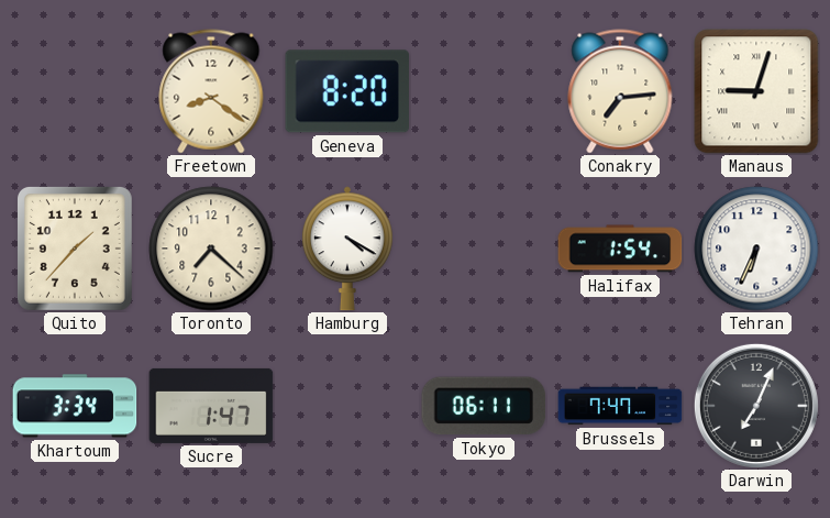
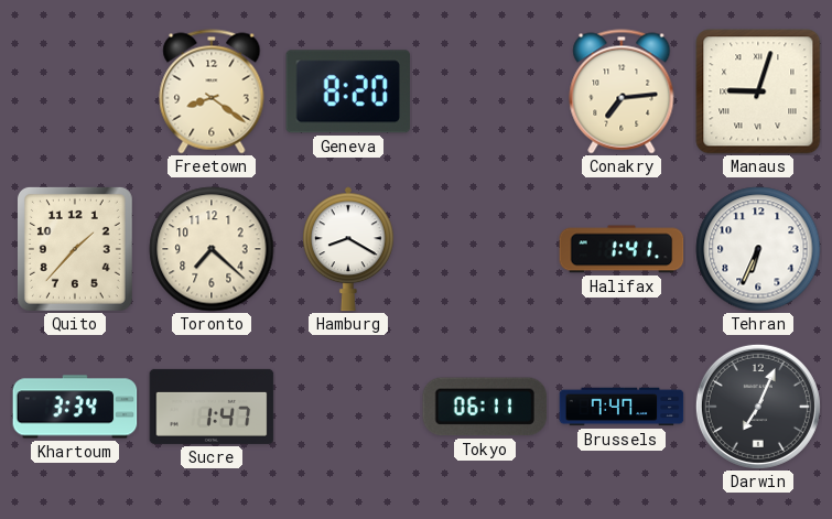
Hamburg: 4:20 -> 8:20 (348, 249)
Halifax: 1:54 -> 1:41 (622, 249)
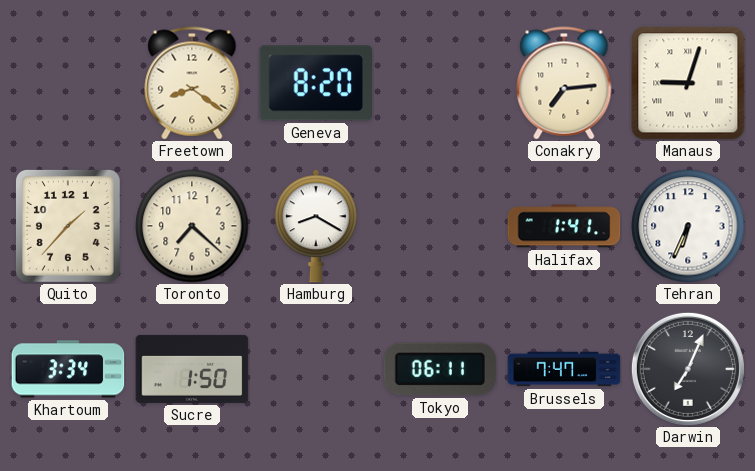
Sucre: 1:47 -> 1:50 (192, 369)
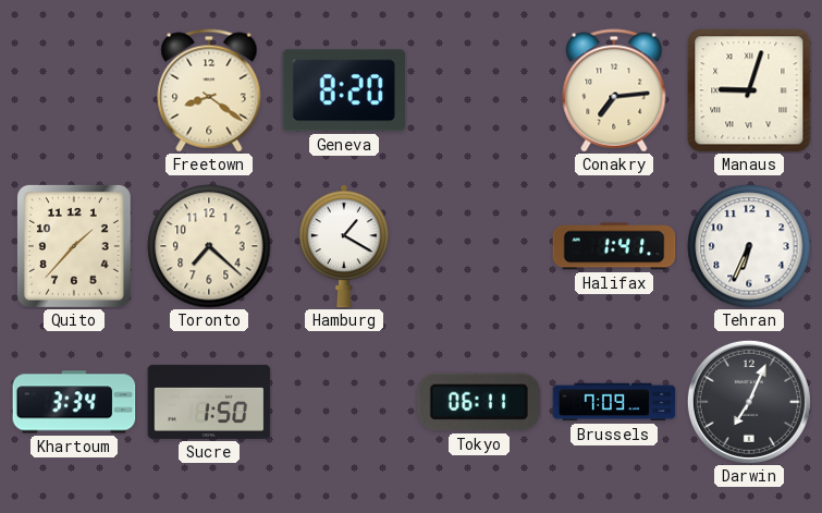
Hamburg: 8:20 -> 1:20 (344, 246)
Brussels: 7:47 -> 7:09 (614, 402)
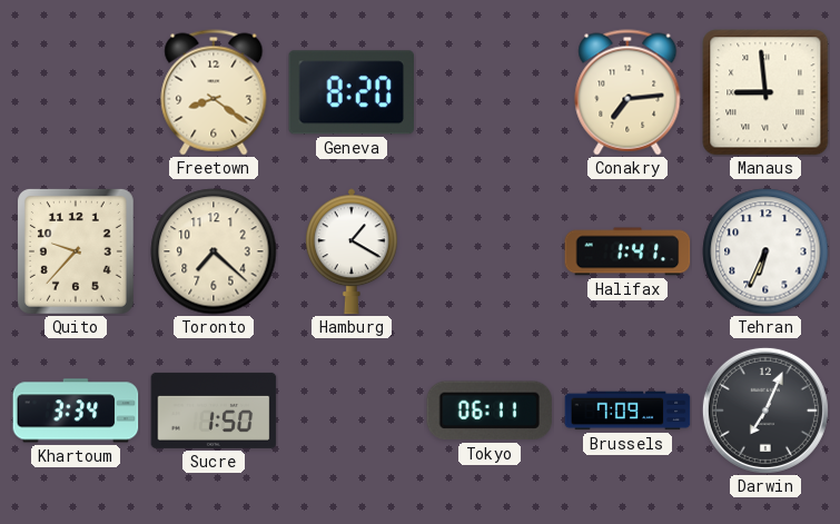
Manaus: 9:03 -> 8:59 (765, 92)
Quito: 1:37 -> 9:37 (76, 251)
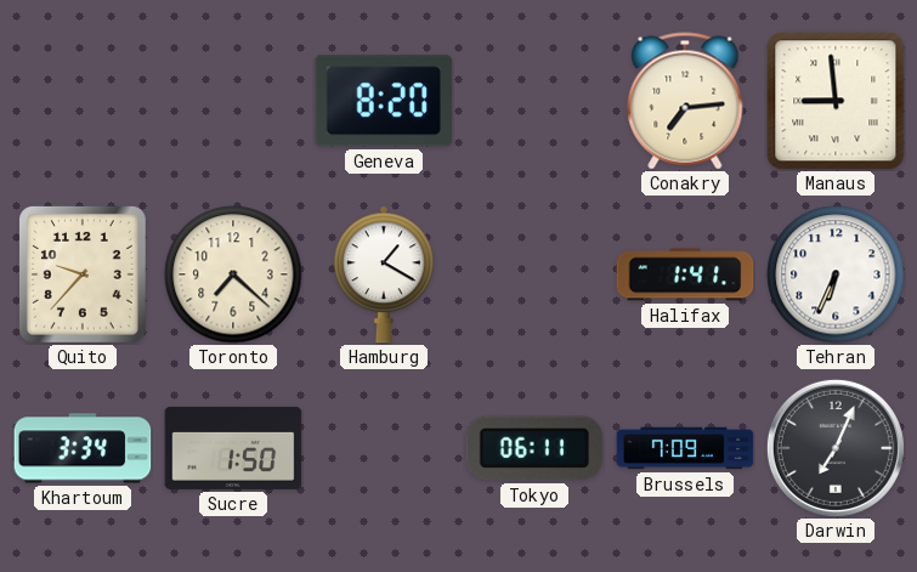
Freetown: 8:21 -> none (214, 92)
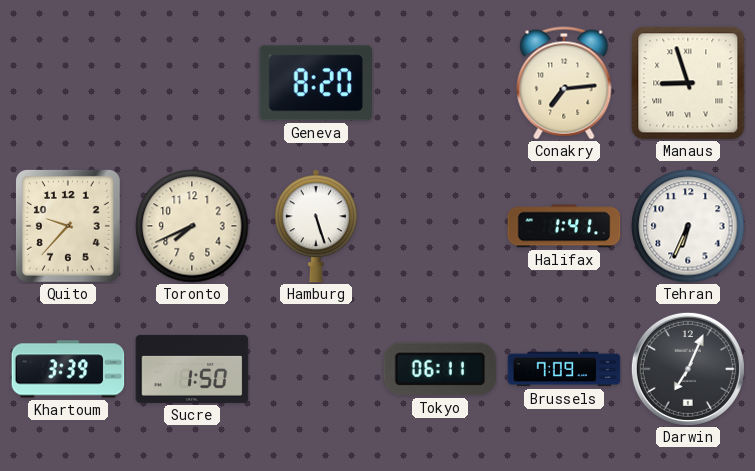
Manaus: 8:59 -> 8:57 (688, 83)
Toronto: 7:22 -> 7:41 (192, 226)
Hamburg: 1:20 -> 5:27 (316, 226)
Khartoum: 3:34 -> 3:39 (68, 369)
